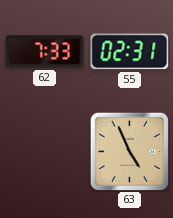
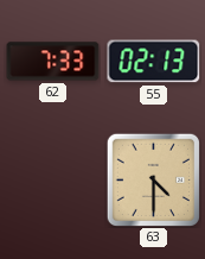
55: 02:31 -> 02:13 (154, 62)
63: 4:56 -> 4:30 (153, 179)
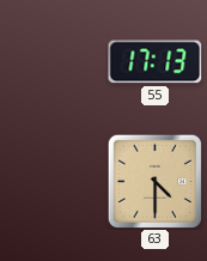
62: 7:33 -> none (53, 62)
55: 02:13 -> 17:13 (156, 62)
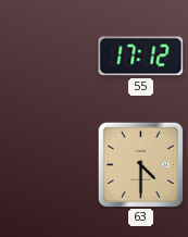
55: 17:13 -> 17:12 (141, 57)
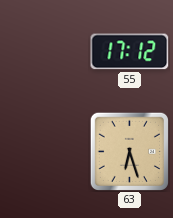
63: 4:30 -> 6:27 (129, 151)
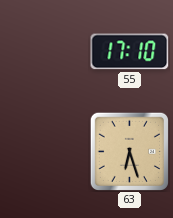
55: 17:12 -> 17:10 (130, 52)
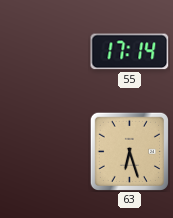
55: 17:10 -> 17:14 (130, 52)
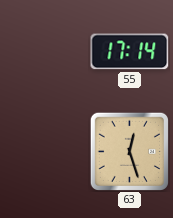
63: 6:27 -> 12:27 (129, 151)
